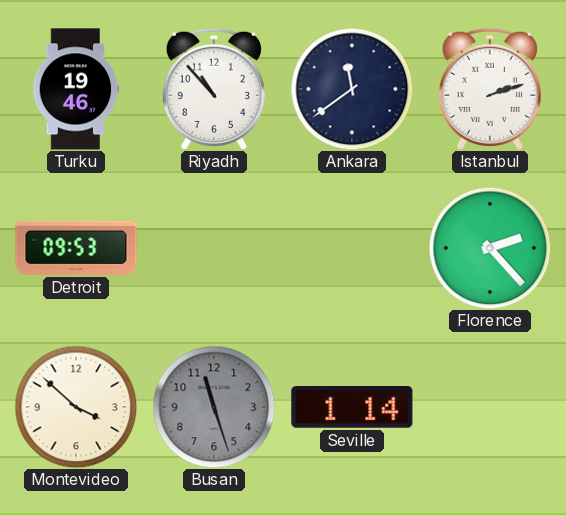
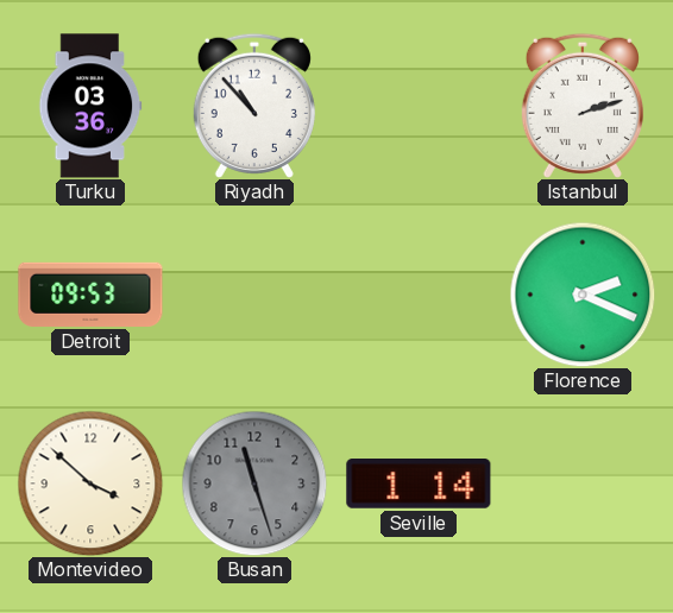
Turku: 19:46 -> 03:36 (90, 106)
Ankara: 11:39 -> none (352, 89)
Florence: 2:23 -> 2:19 (583, 295)
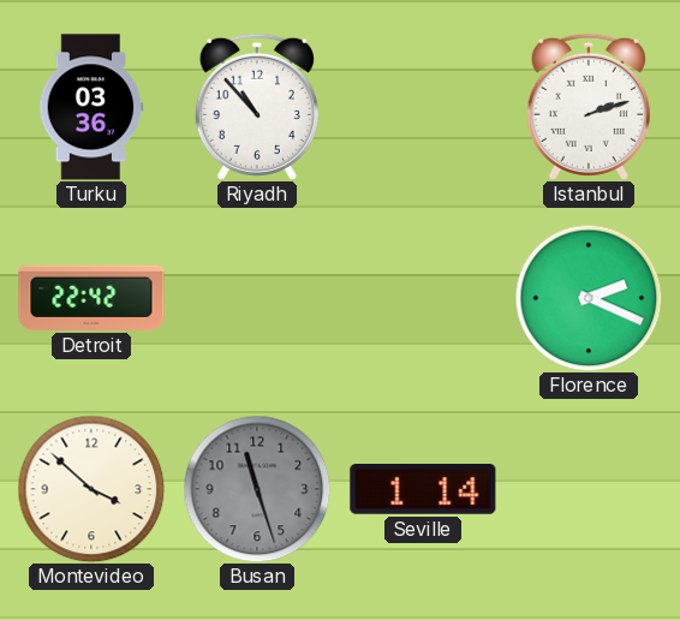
Detroit: 09:53 -> 22:42 (91, 298)
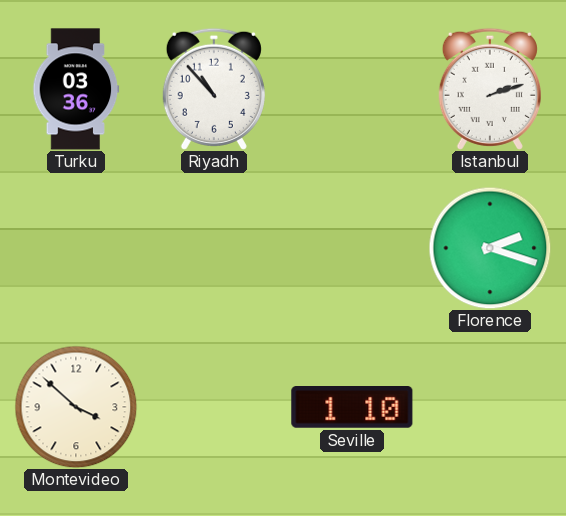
Detroit: 22:42 -> none (91, 298)
Florence: 2:19 -> 2:18 (490, 248)
Busan: 11:27 -> none (257, 489)
Seville: 1:14 -> 1:10 (352, 408)
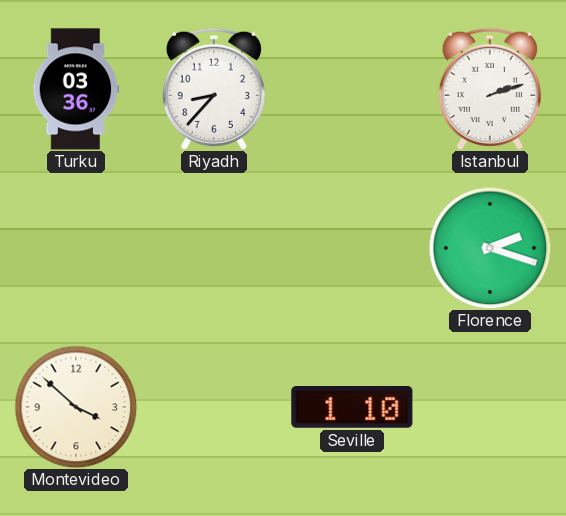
Riyadh: 10:53 -> 8:37 (214, 89)
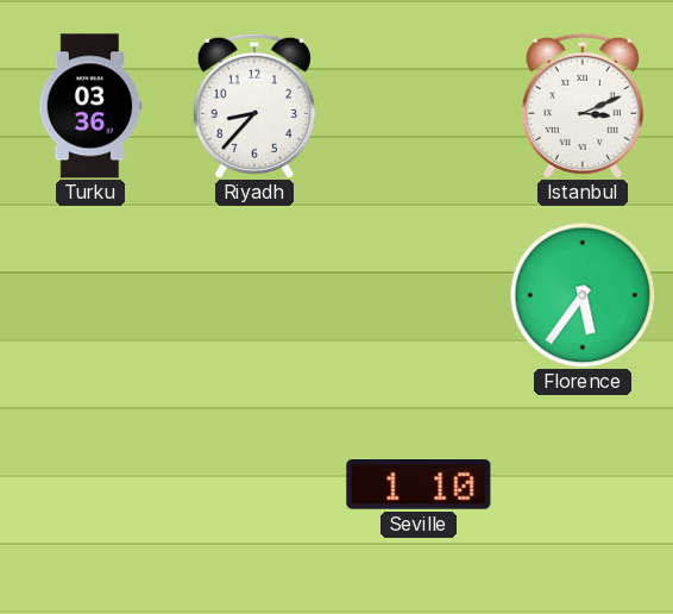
Istanbul: 2:12 -> 3:11 (583, 106)
Florence: 2:18 -> 5:36 (583, 295)
Montevideo: 3:52 -> none (76, 407)
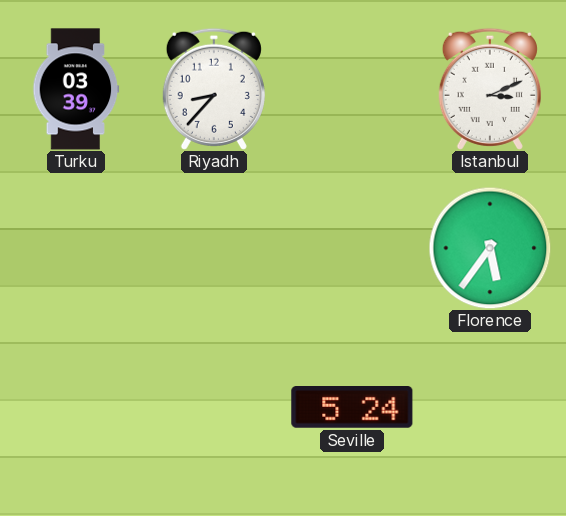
Turku: 03:36 -> 03:39 (76, 89)
Seville: 1:10 -> 5:24 (352, 408)
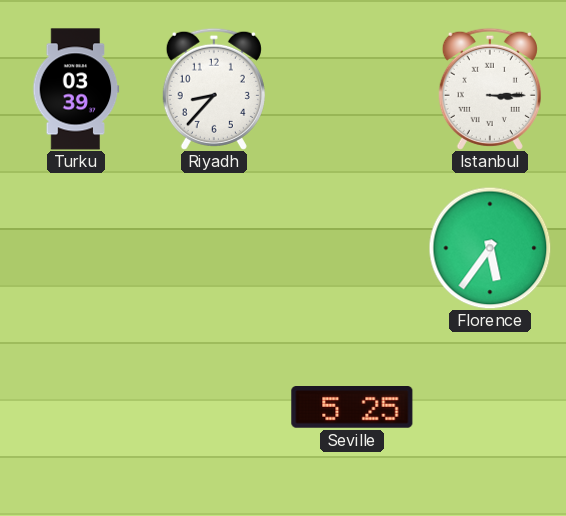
Istanbul: 3:11 -> 3:15 (490, 89)
Seville: 5:24 -> 5:25 (352, 408)
